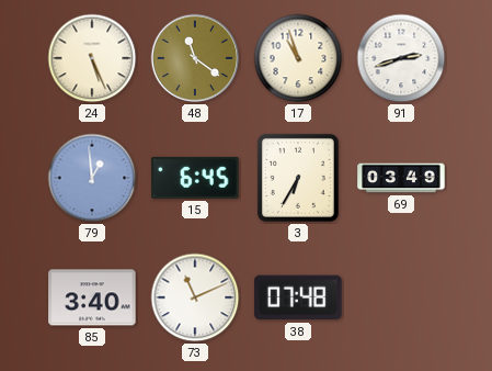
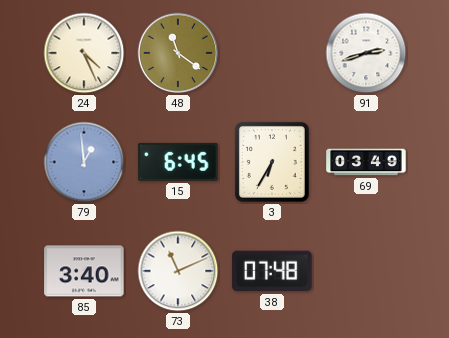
24: 5:26 -> 4:26 (84, 53)
17: 10:57 -> none (298, 58)
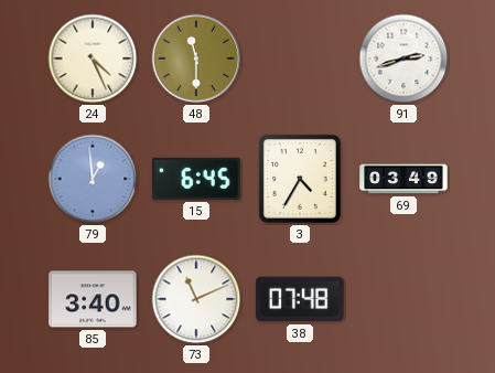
48: 11:21 -> 11:30 (196, 58)
3: 6:35 -> 4:35 (300, 179)
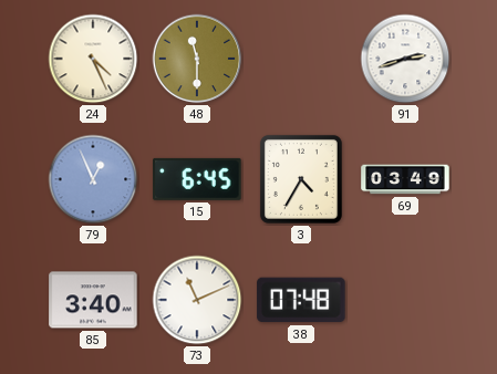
79: 12:59 -> 12:56 (93, 179)
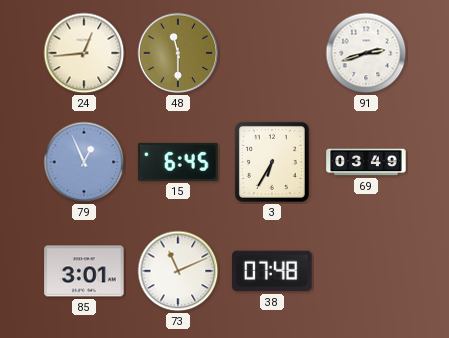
24: 4:26 -> 12:44 (84, 53)
3: 4:35 -> 6:35 (272, 162)
85: 3:40 -> 3:01 (84, 271)
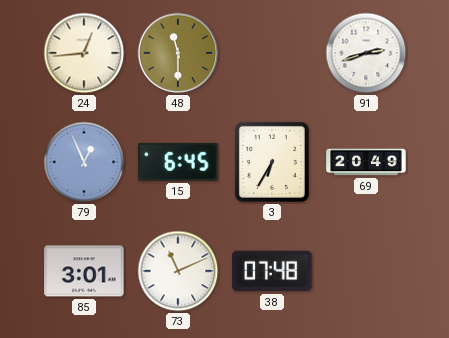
69: 03:49 -> 20:49 (366, 162)
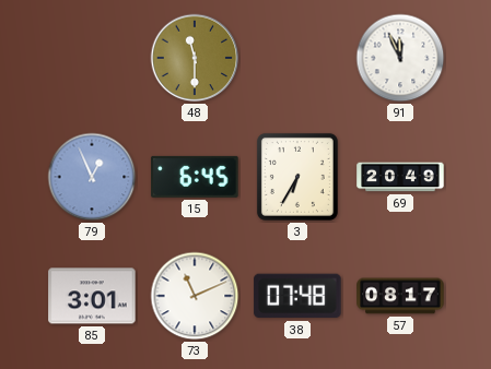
24: 12:44 -> none (84, 53)
91: 2:42 -> 11:56 (400, 58)
57: none -> 08:17 (400, 296)
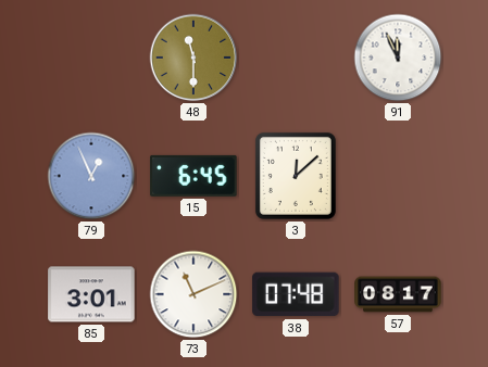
3: 6:35 -> 12:08 (296, 176)
69: 20:49 -> none (400, 177)
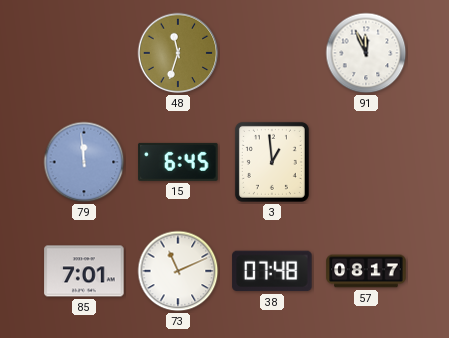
48: 11:30 -> 11:33 (178, 53)
79: 12:56 -> 11:59 (84, 162)
3: 12:08 -> 12:59 (272, 162)
85: 3:01 -> 7:01 (84, 271)
